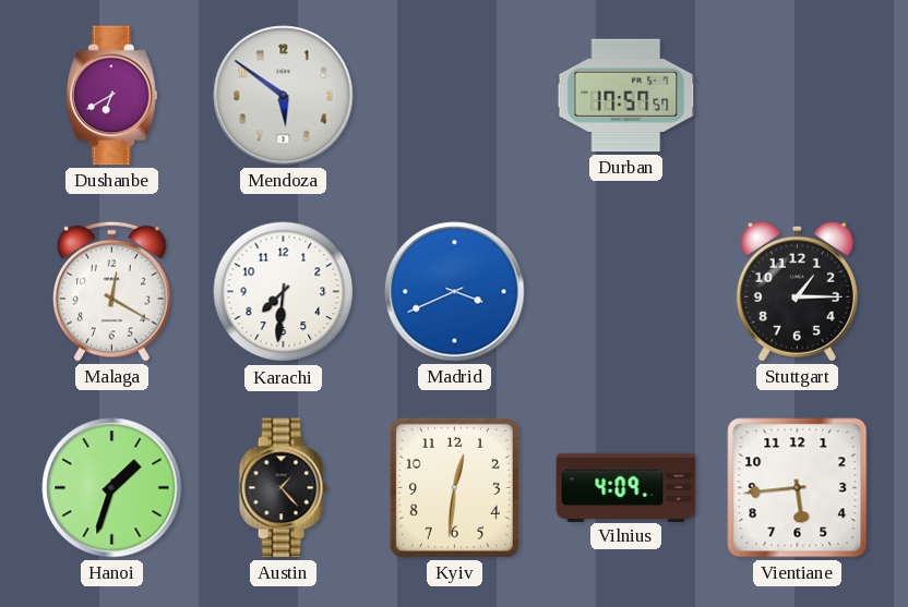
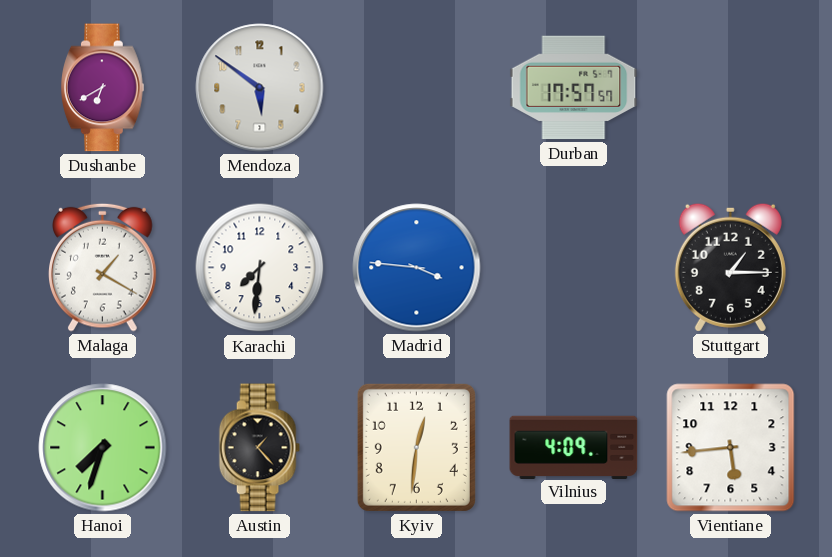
Malaga: 12:20 -> 1:20 (103, 267)
Madrid: 3:41 -> 3:46 (417, 268)
Hanoi: 1:33 -> 7:33 (103, 448)
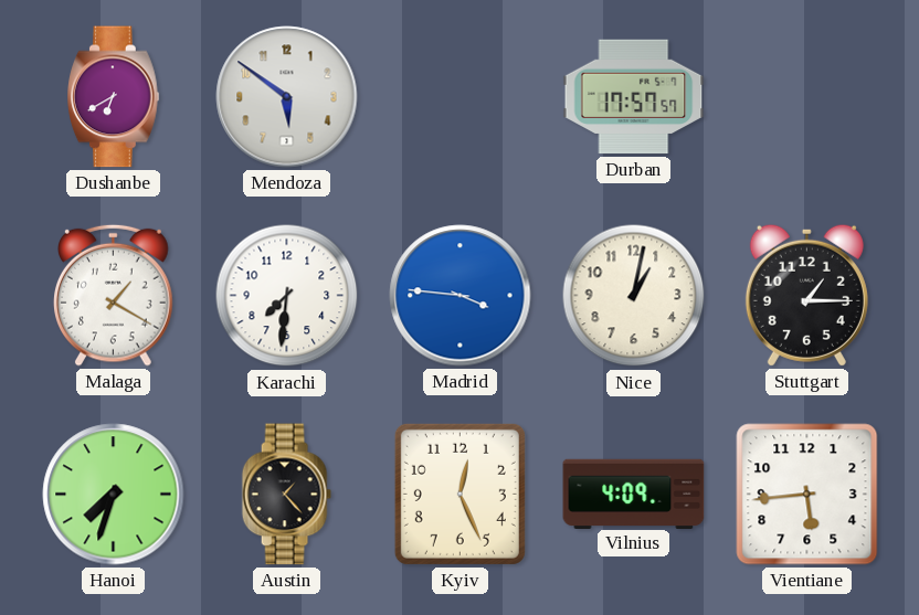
Nice: none -> 1:02 (634, 296)
Kyiv: 12:31 -> 12:26 (459, 494)
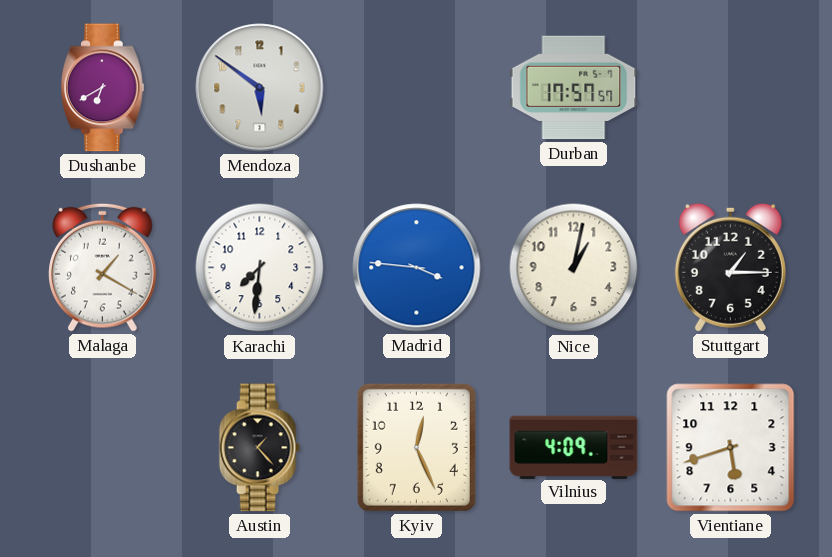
Hanoi: 7:33 -> none (114, 495)
Vientiane: 5:44 -> 5:42 (731, 448)
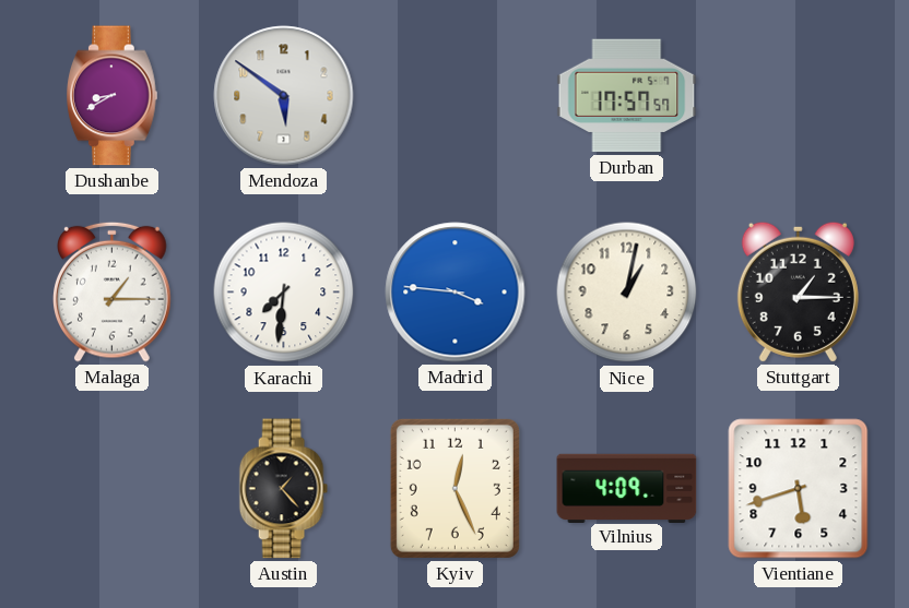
Dushanbe: 6:40 -> 8:40 (113, 96)
Malaga: 1:20 -> 1:15 (113, 291)
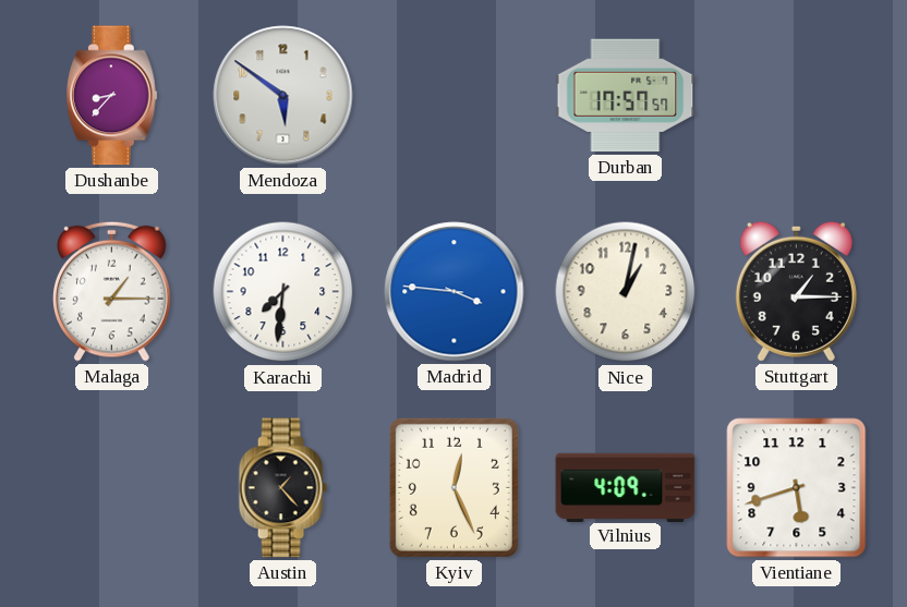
Dushanbe: 8:40 -> 8:37 (112, 96)
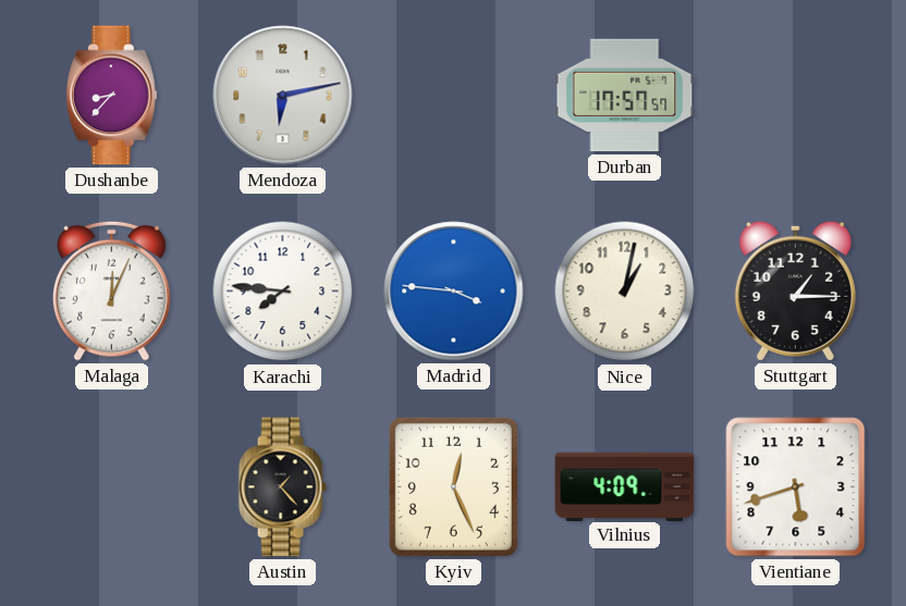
Mendoza: 5:51 -> 6:13 (283, 96)
Malaga: 1:15 -> 12:04 (112, 290)
Karachi: 7:31 -> 7:46 (283, 292)
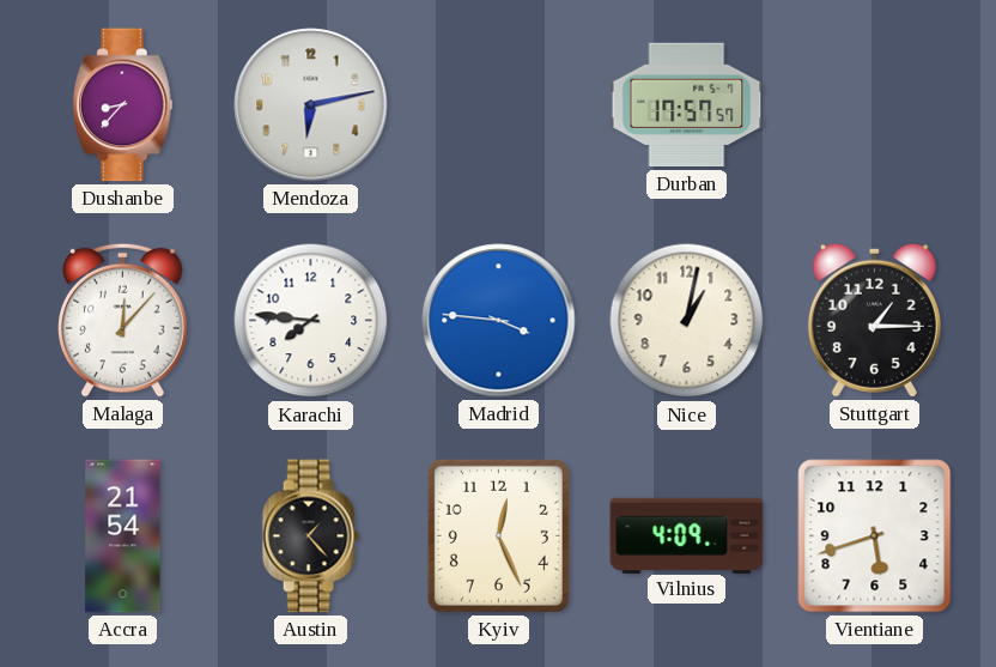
Malaga: 12:04 -> 12:07 (123, 320)
Accra: none -> 21:54 (123, 536)
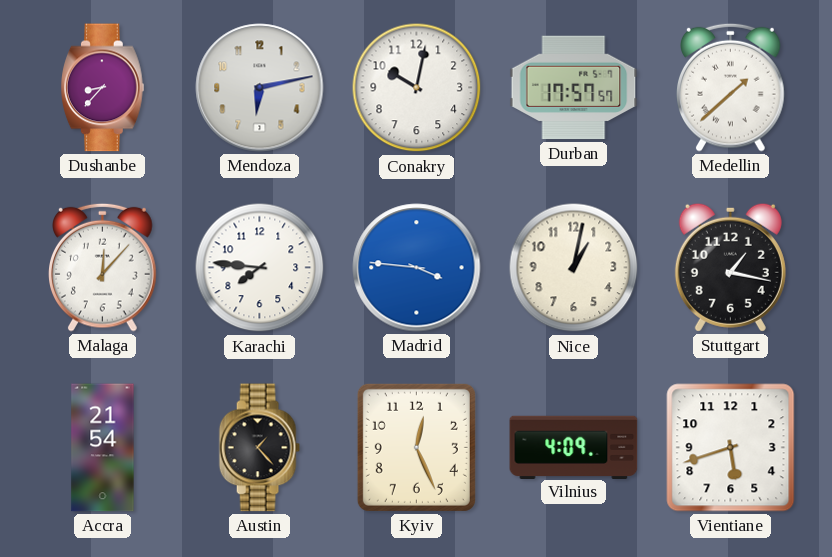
Conakry: none -> 10:02 (417, 88)
Medellin: none -> 1:38 (731, 87)
Stuttgart: 1:15 -> 1:17 (730, 267)
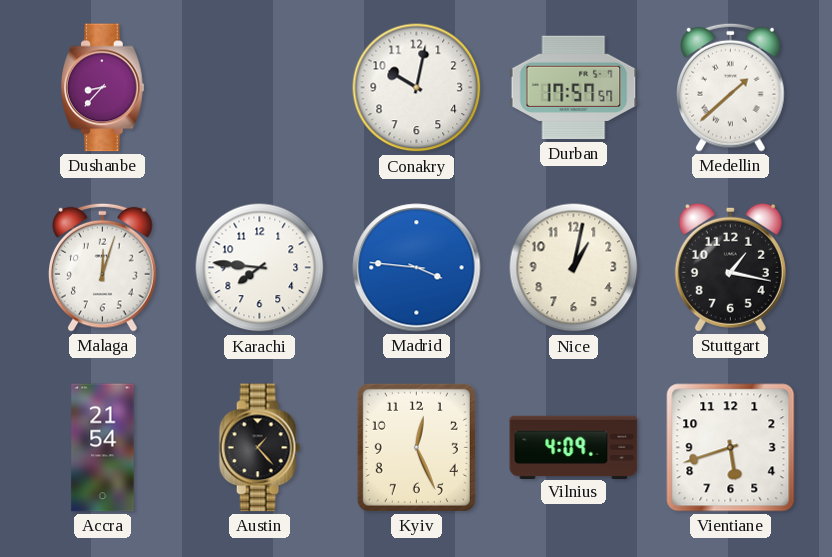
Mendoza: 6:13 -> none (260, 88)
Malaga: 12:07 -> 12:03 (103, 267)
